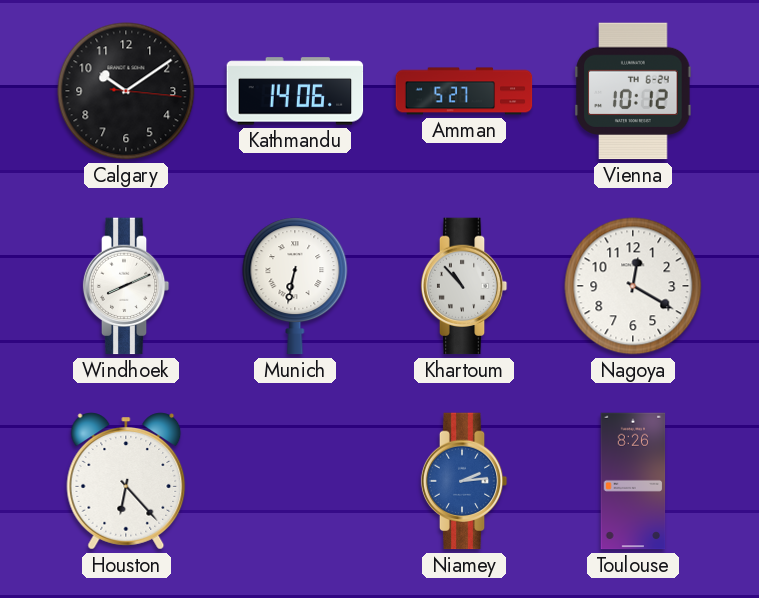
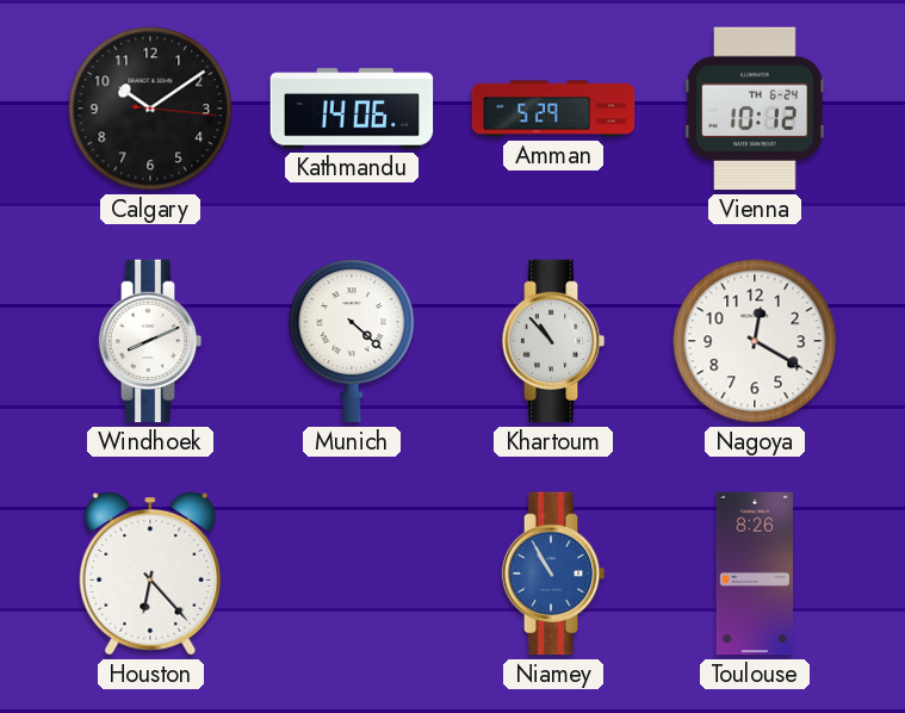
Amman: 5:27 -> 5:29 (553, 108)
Munich: 6:32 -> 4:22 (352, 341)
Niamey: 2:14 -> 10:55 (553, 573)
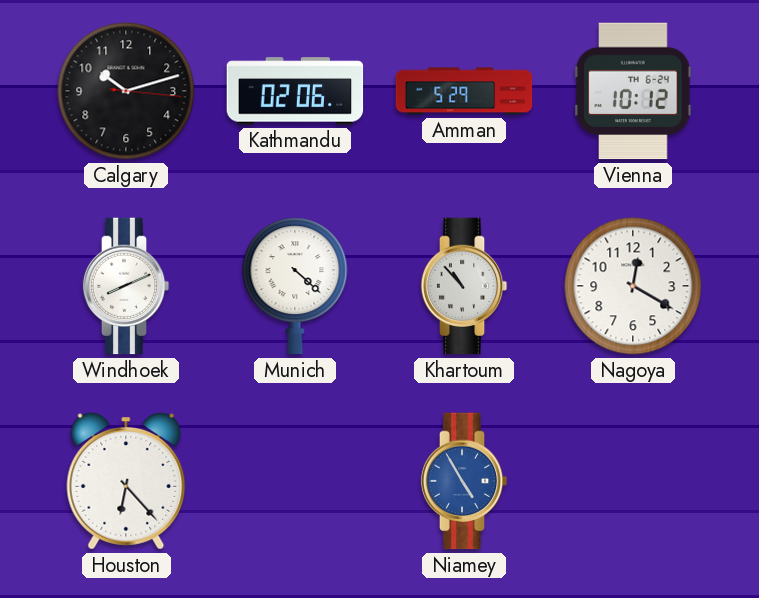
Calgary: 10:09 -> 10:12 (126, 91)
Kathmandu: 14:06 -> 02:06 (295, 91)
Niamey: 10:55 -> 4:55 (464, 481)
Toulouse: 8:26 -> none (755, 573)
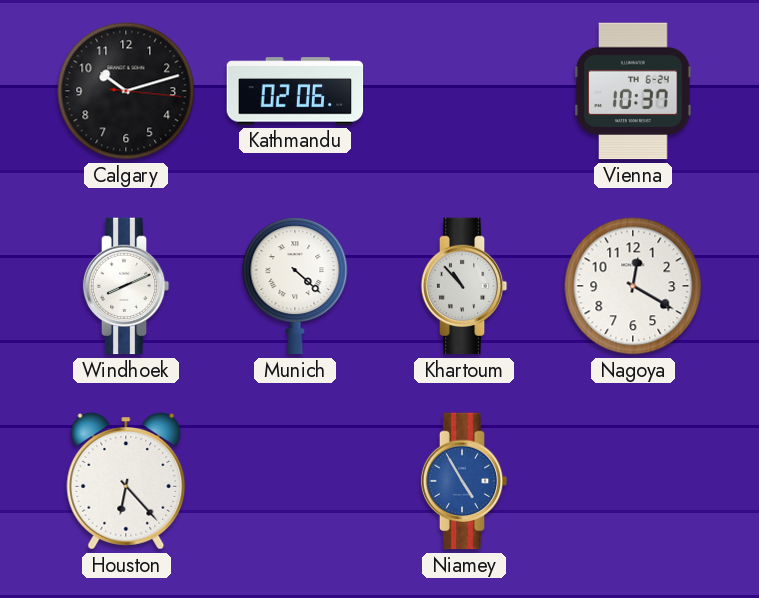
Amman: 5:29 -> none (464, 91)
Vienna: 10:12 -> 10:37 (633, 91)
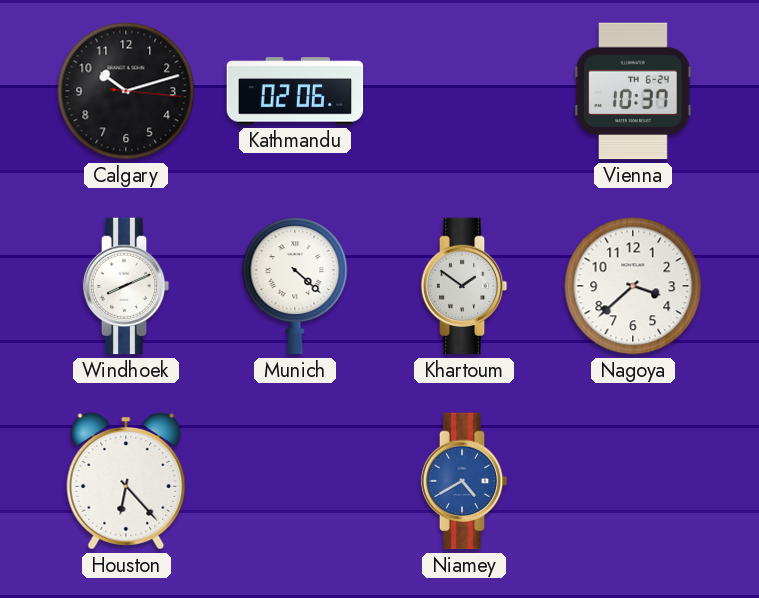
Khartoum: 10:53 -> 1:51 (464, 286)
Nagoya: 12:20 -> 3:38 (633, 286)
Niamey: 4:55 -> 4:40 (464, 481)
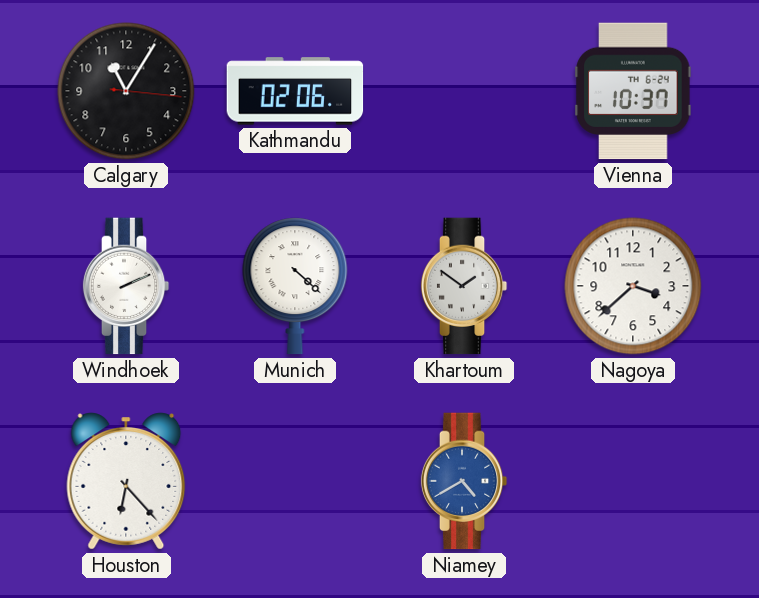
Calgary: 10:12 -> 11:05 (126, 91)
Windhoek: 8:11 -> 2:11 (126, 286)
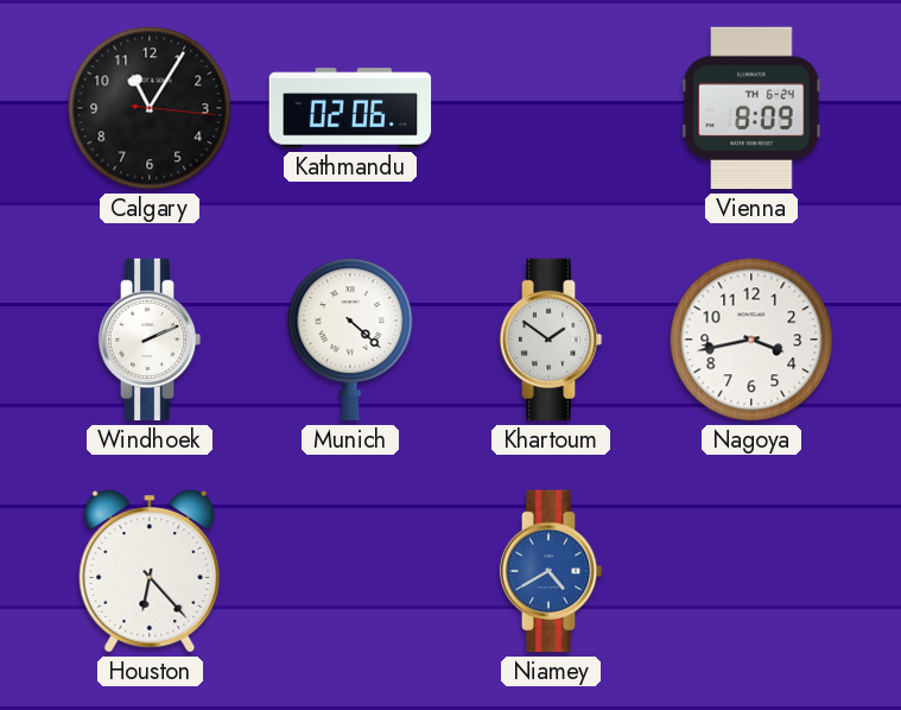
Vienna: 10:37 -> 8:09 (751, 108)
Nagoya: 3:38 -> 3:43 (751, 340)
